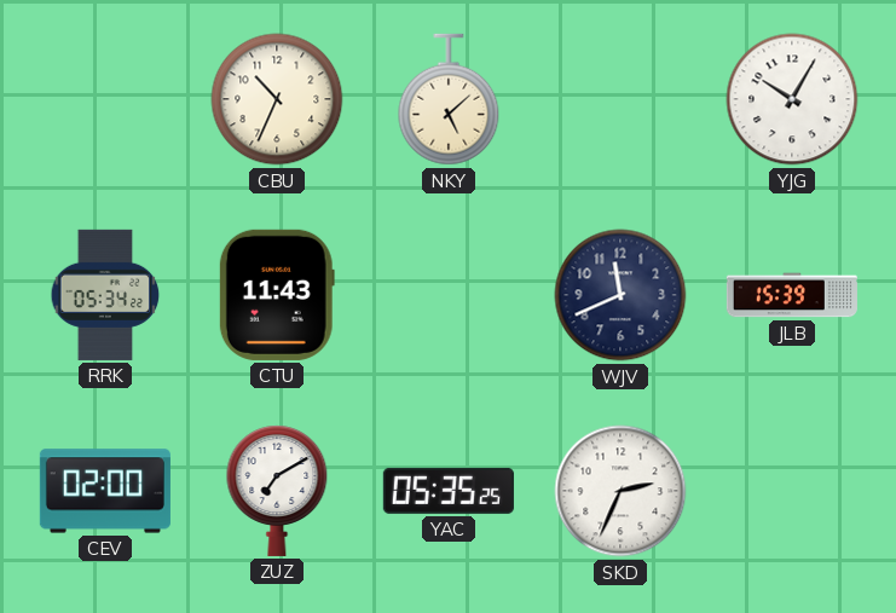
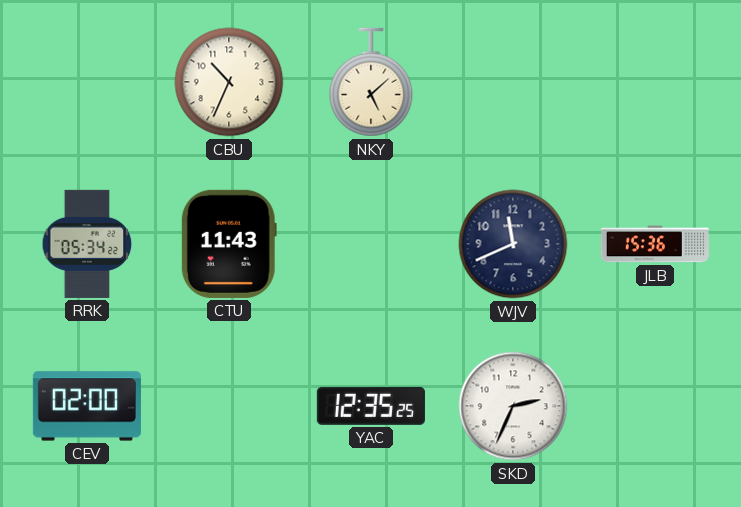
YJG: 10:05 -> none (792, 99)
JLB: 15:39 -> 15:36 (655, 244)
ZUZ: 7:10 -> none (277, 491)
YAC: 05:35 -> 12:35 (371, 406)
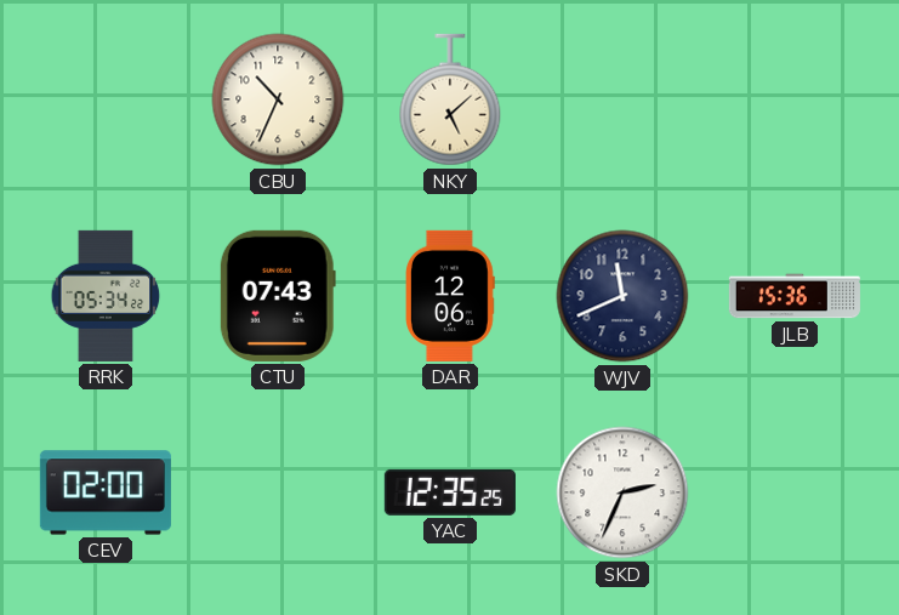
CTU: 11:43 -> 07:43 (278, 296)
DAR: none -> 12:06 (451, 296)
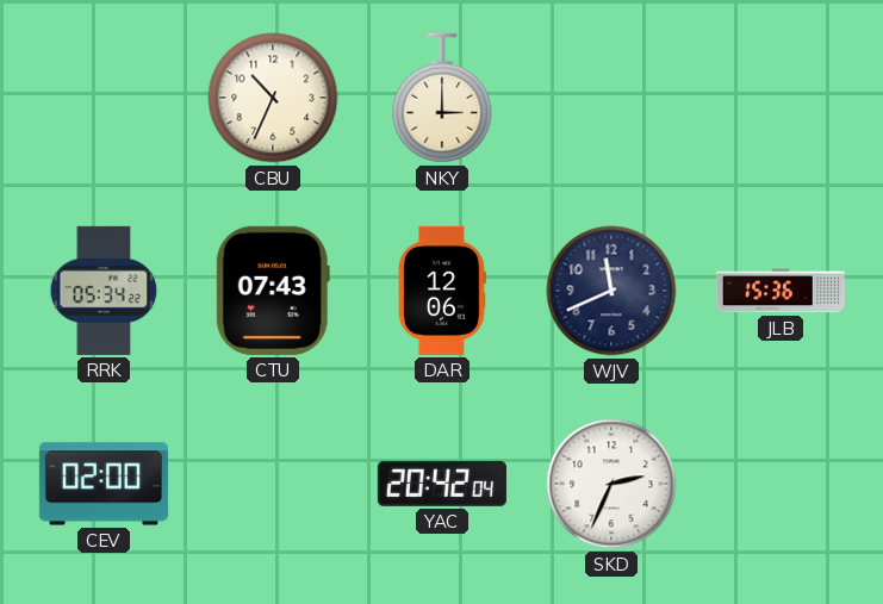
NKY: 5:08 -> 3:00 (442, 98)
YAC: 12:35 -> 20:42 (442, 484)
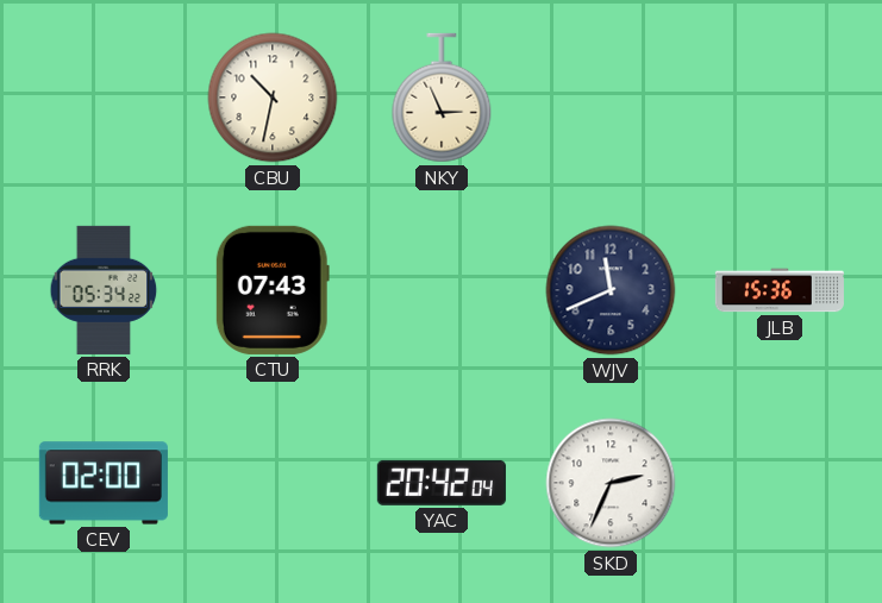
CBU: 10:34 -> 10:32 (273, 98)
NKY: 3:00 -> 2:56 (442, 98)
DAR: 12:06 -> none (443, 291)
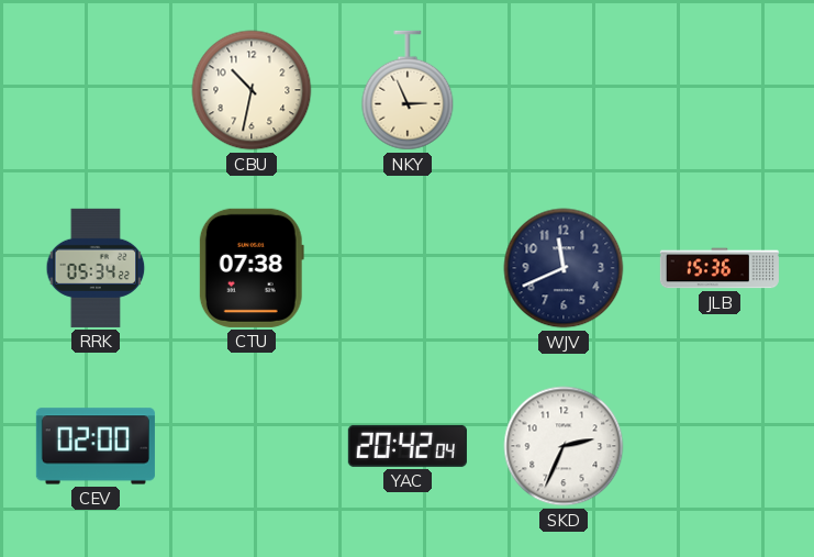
CTU: 07:43 -> 07:38 (252, 268)
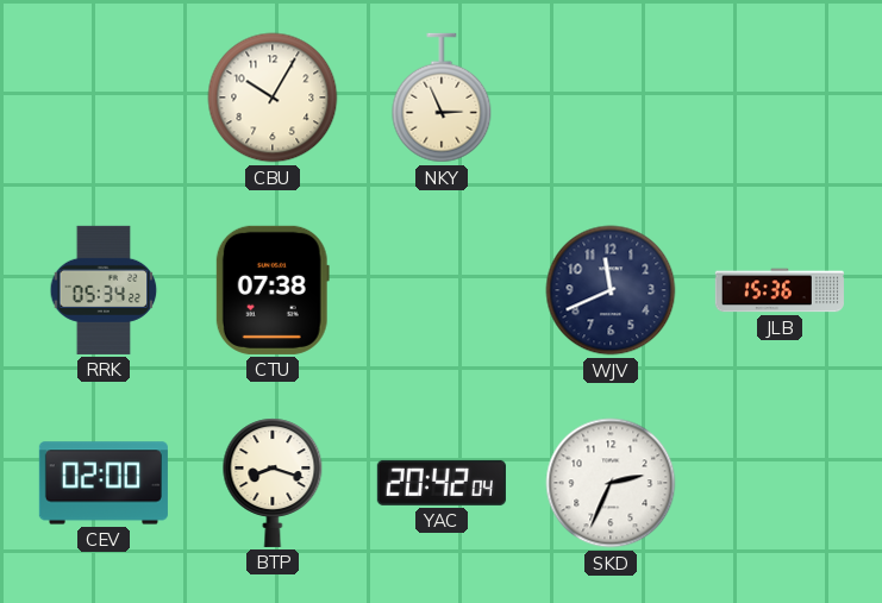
CBU: 10:32 -> 10:05 (273, 98)
BTP: none -> 8:18 (273, 483)
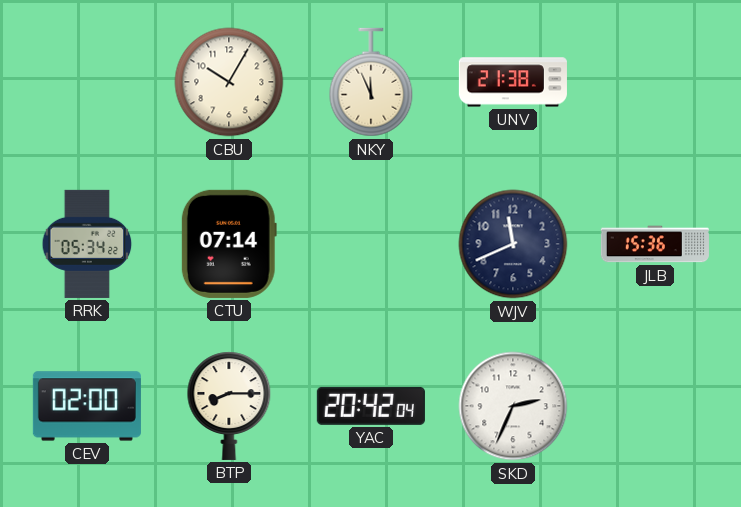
NKY: 2:56 -> 11:56 (371, 82)
UNV: none -> 21:38 (513, 82)
CTU: 07:38 -> 07:14 (229, 244)
BTP: 8:18 -> 8:15 (229, 406)
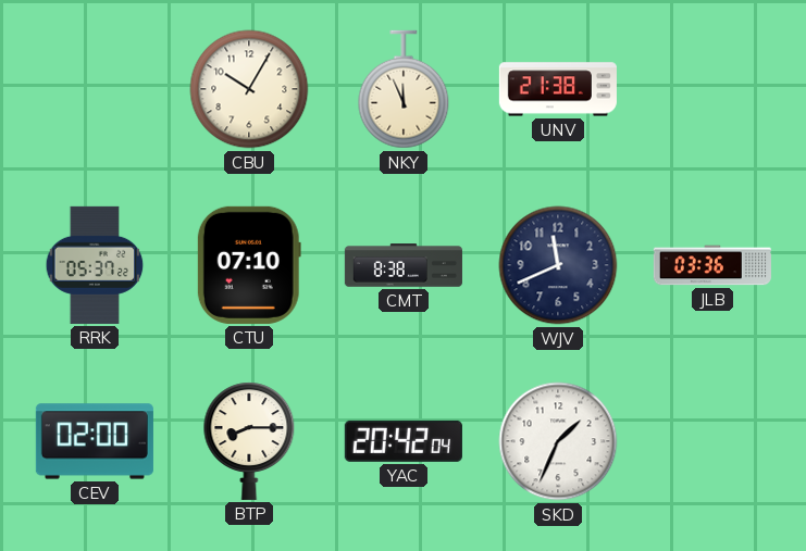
RRK: 05:34 -> 05:37 (95, 265)
CTU: 07:14 -> 07:10 (249, 265)
CMT: none -> 8:38 (404, 265)
JLB: 15:36 -> 03:36 (712, 265)
SKD: 2:34 -> 1:34 (558, 441)
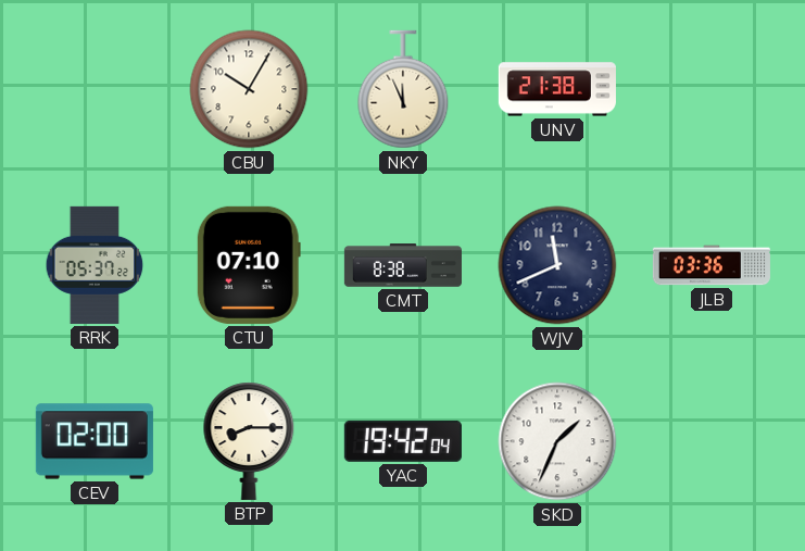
YAC: 20:42 -> 19:42 (403, 441)
